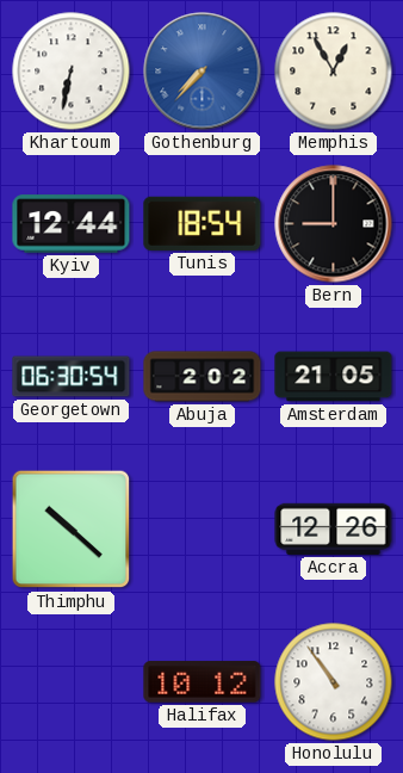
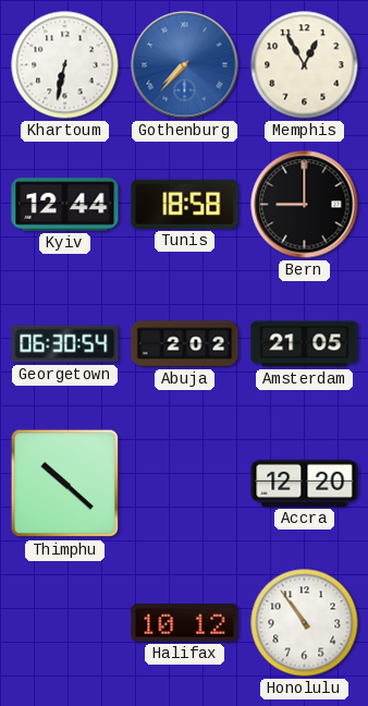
Tunis: 18:54 -> 18:58 (185, 204)
Accra: 12:26 -> 12:20 (305, 483)
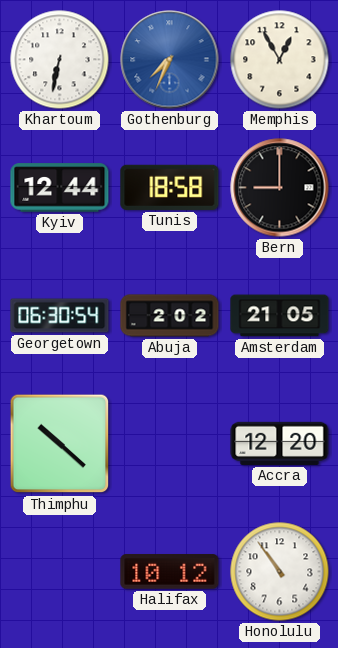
Gothenburg: 7:37 -> 7:34 (170, 60)
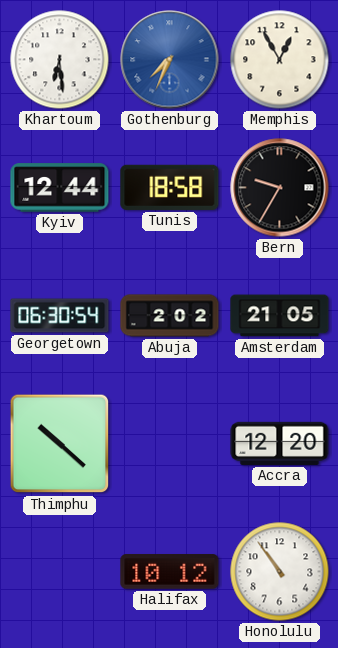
Khartoum: 6:32 -> 6:29 (60, 60)
Bern: 9:00 -> 9:35 (280, 188)
